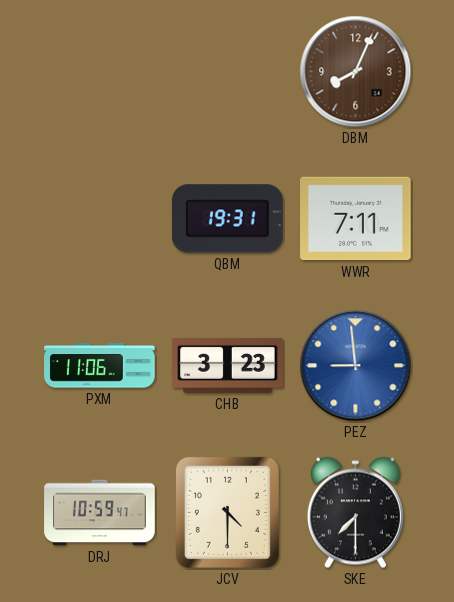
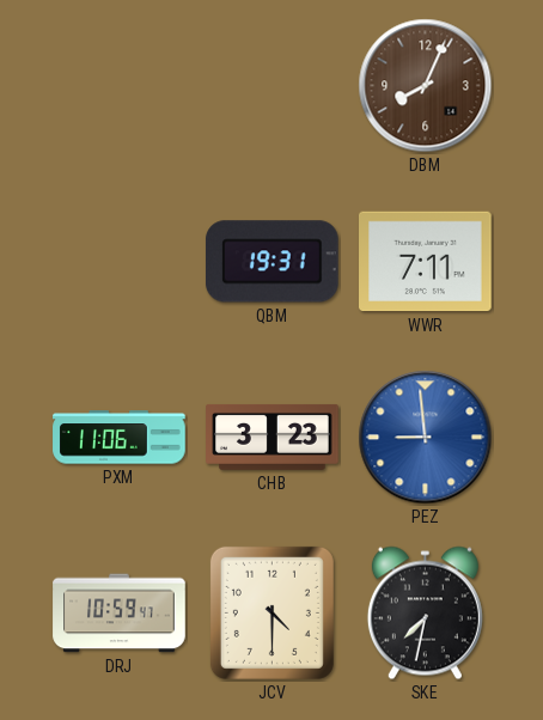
SKE: 7:30 -> 7:32 (425, 614)
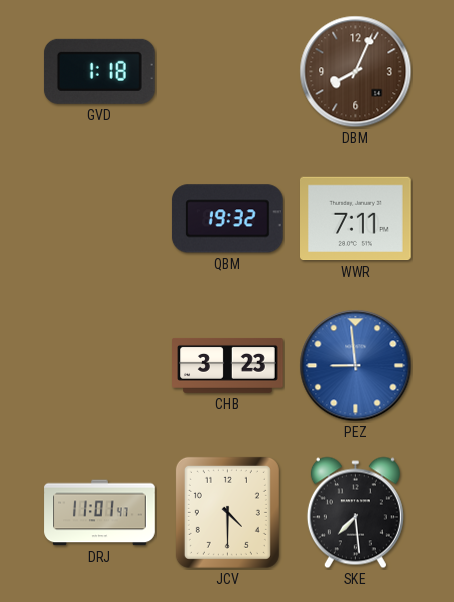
GVD: none -> 1:18 (99, 71)
QBM: 19:31 -> 19:32 (228, 219)
PXM: 11:06 -> none (120, 438)
DRJ: 10:59 -> 11:01 (100, 513)
SKE: 7:32 -> 7:29 (355, 513)
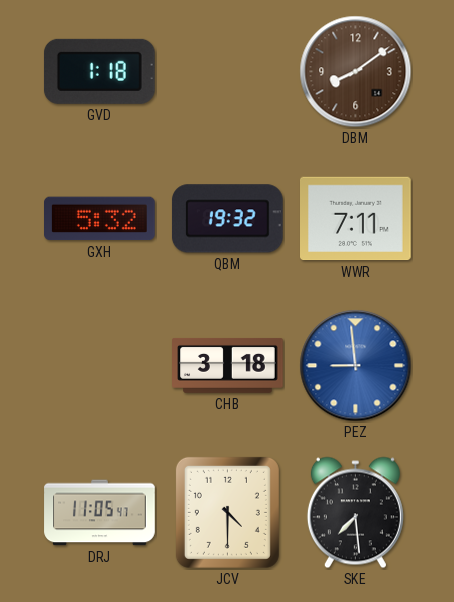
DBM: 8:04 -> 8:09 (356, 72)
GXH: none -> 5:32 (100, 219)
CHB: 3:23 -> 3:18 (228, 365)
DRJ: 11:01 -> 11:05 (100, 513)
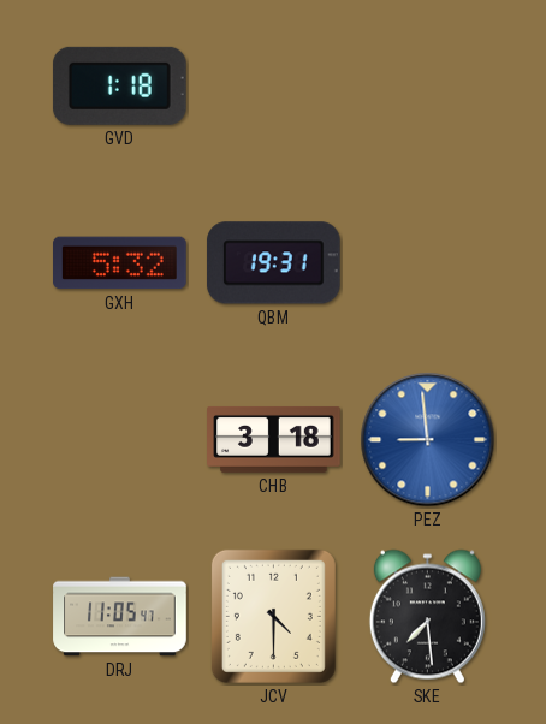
DBM: 8:09 -> none (356, 72)
QBM: 19:32 -> 19:31 (274, 263)
WWR: 7:11 -> none (356, 219)
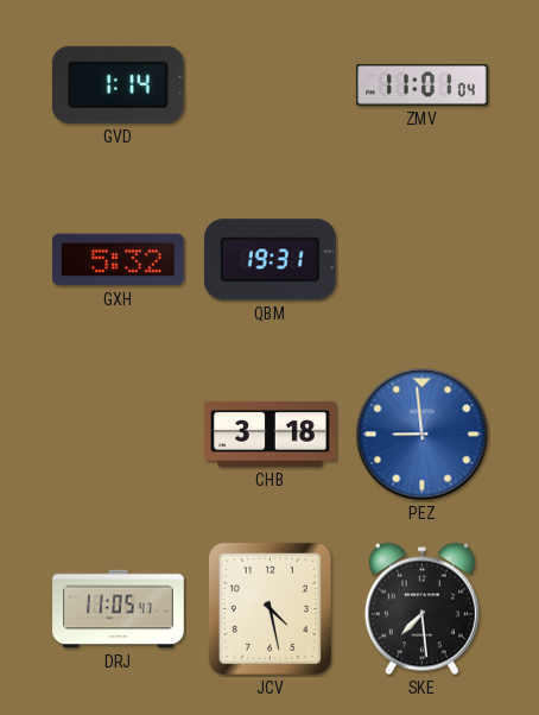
GVD: 1:18 -> 1:14 (118, 84)
ZMV: none -> 11:01 (423, 86)
JCV: 4:30 -> 4:28 (269, 608)
